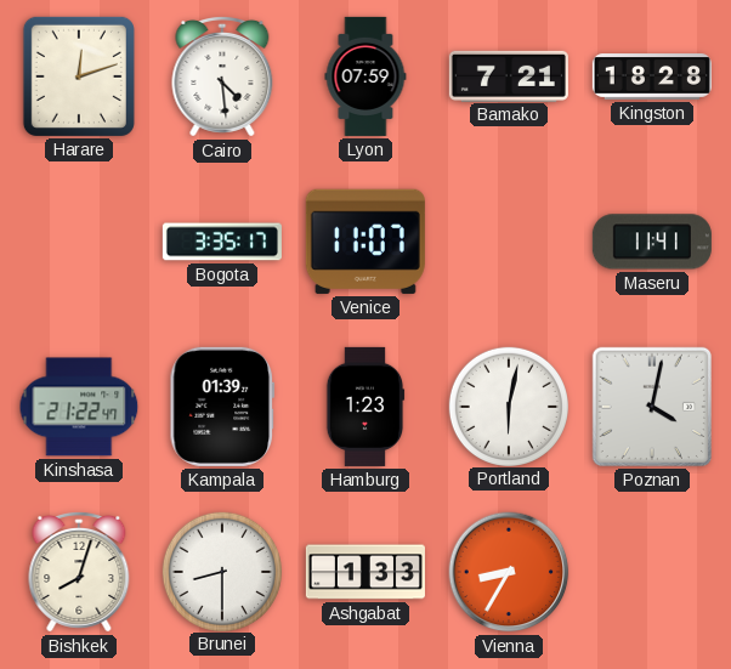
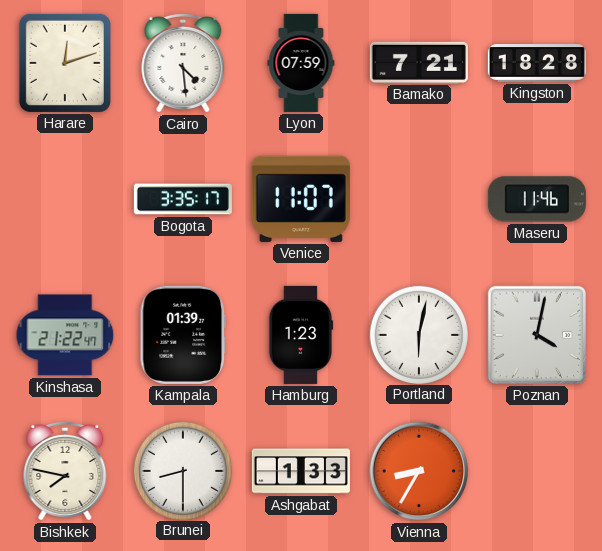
Maseru: 11:41 -> 11:46 (537, 199)
Bishkek: 8:03 -> 7:47 (65, 471)
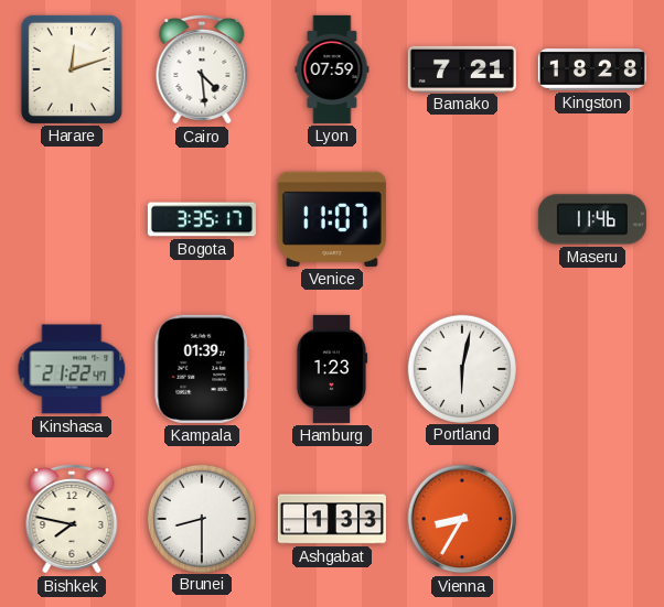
Poznan: 4:02 -> none (537, 335)
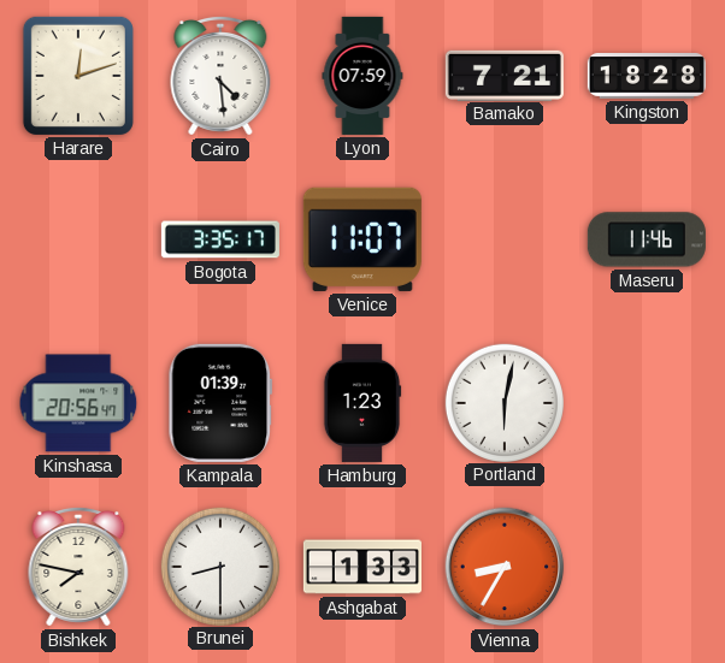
Kinshasa: 21:22 -> 20:56 (78, 403)
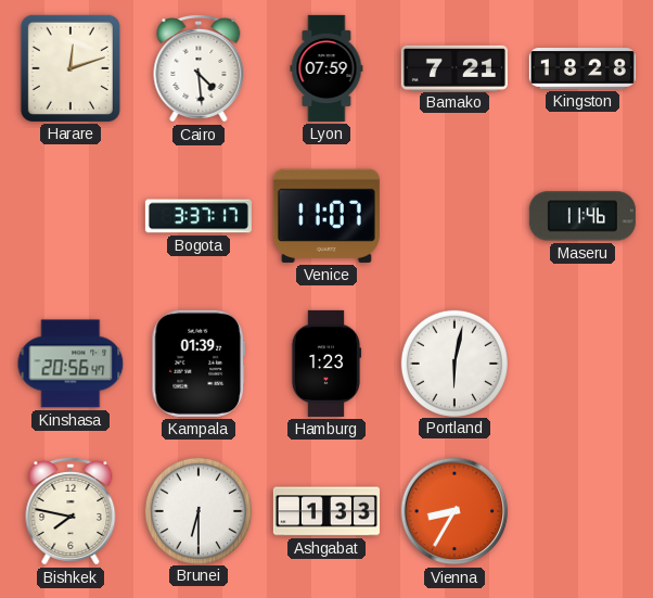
Bogota: 3:35 -> 3:37 (199, 216)
Brunei: 8:30 -> 6:30 (197, 510)
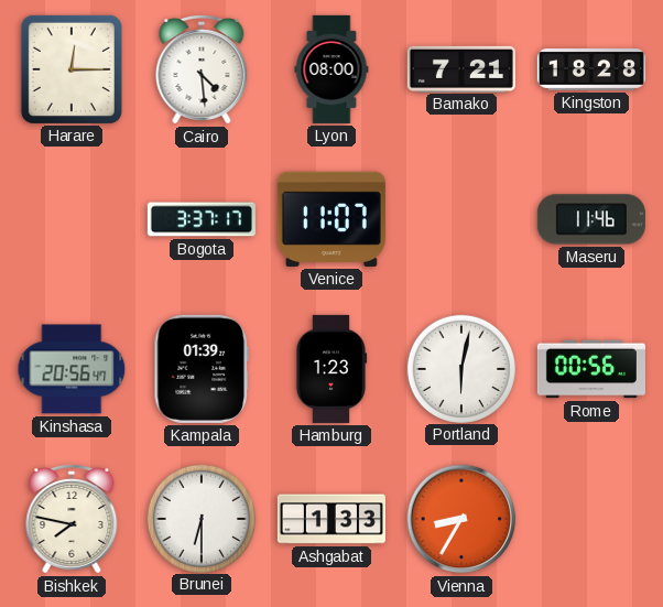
Harare: 12:12 -> 12:15 (72, 69)
Lyon: 07:59 -> 08:00 (331, 69)
Rome: none -> 00:56 (591, 369)
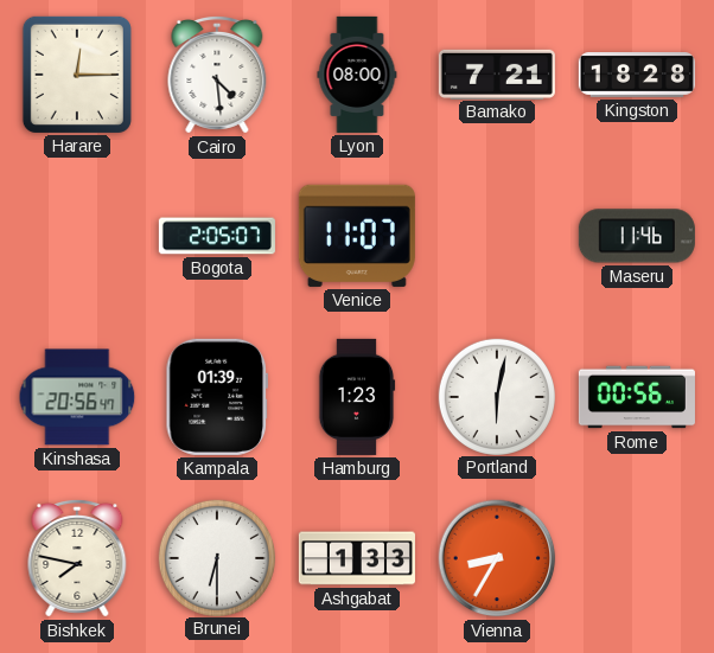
Bogota: 3:37 -> 2:05 (217, 236)
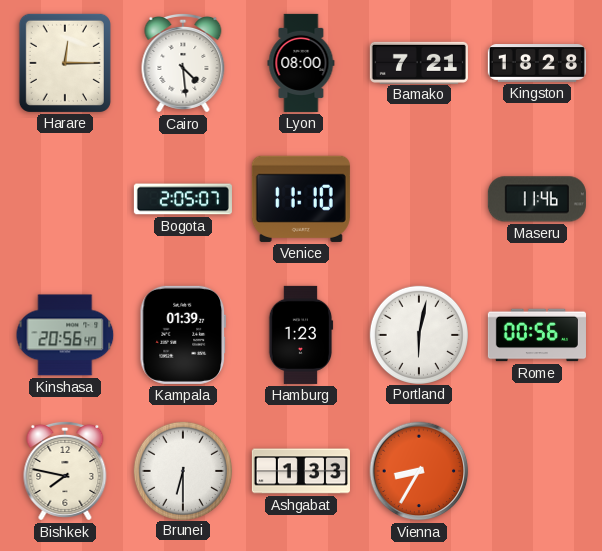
Venice: 11:07 -> 11:10 (301, 199)
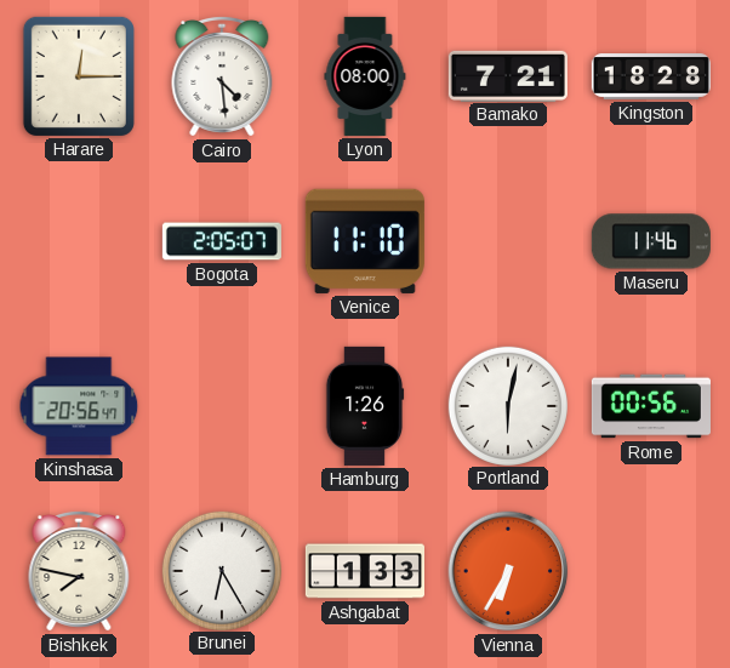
Kampala: 01:39 -> none (182, 335)
Hamburg: 1:23 -> 1:26 (365, 406)
Brunei: 6:30 -> 6:25 (221, 570)
Vienna: 8:35 -> 6:35 (508, 571)
